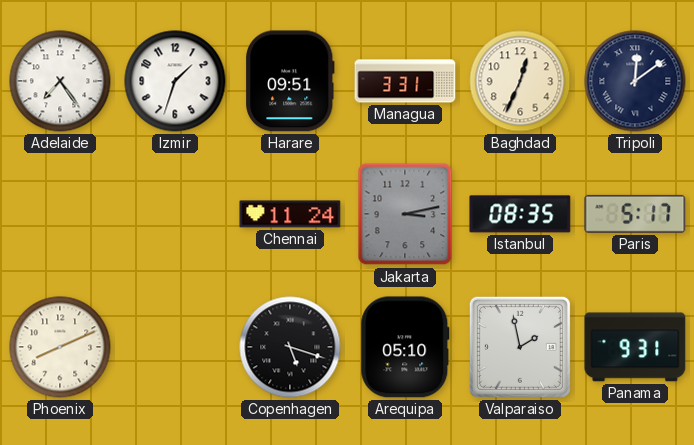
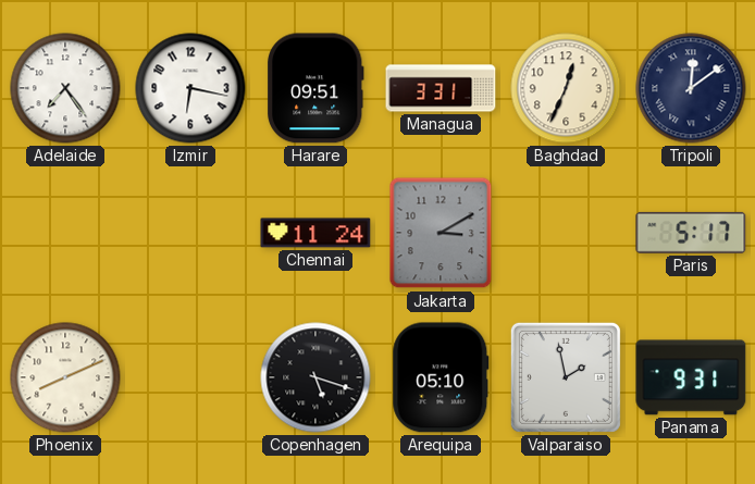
Izmir: 1:33 -> 6:17 (190, 88)
Jakarta: 3:13 -> 3:10 (441, 233)
Istanbul: 08:35 -> none (520, 214)
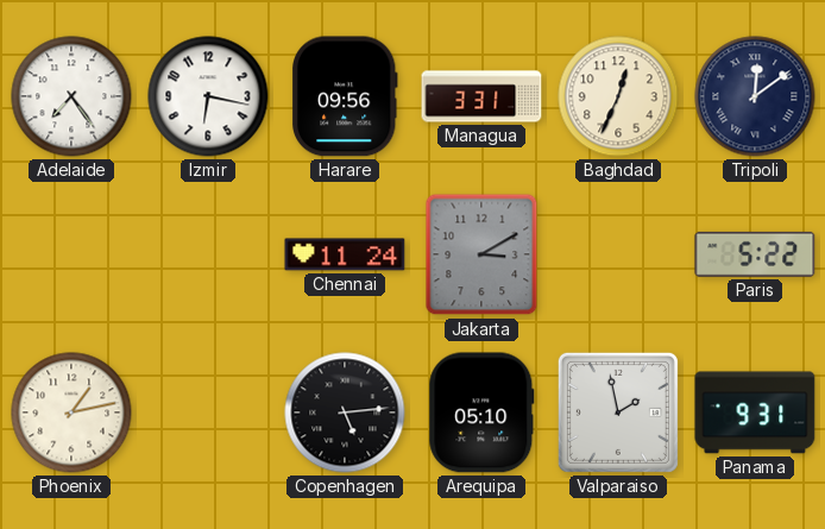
Harare: 09:51 -> 09:56 (345, 96)
Paris: 5:17 -> 5:22 (755, 254)
Phoenix: 8:11 -> 1:13 (71, 413)
Copenhagen: 5:18 -> 5:14 (345, 413)
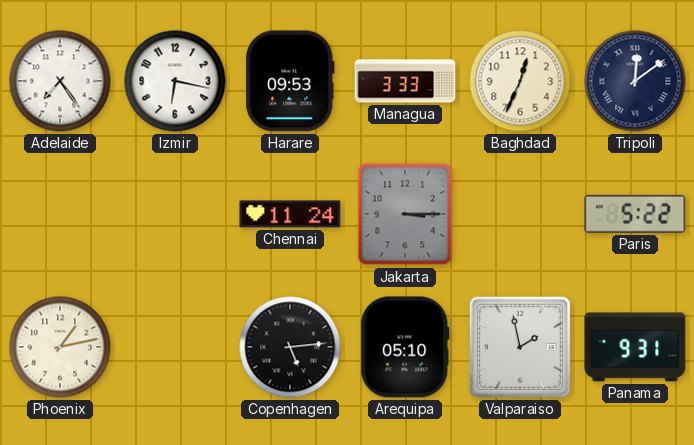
Harare: 09:56 -> 09:53 (290, 81)
Managua: 3:31 -> 3:33 (405, 81)
Jakarta: 3:10 -> 3:15 (405, 214)
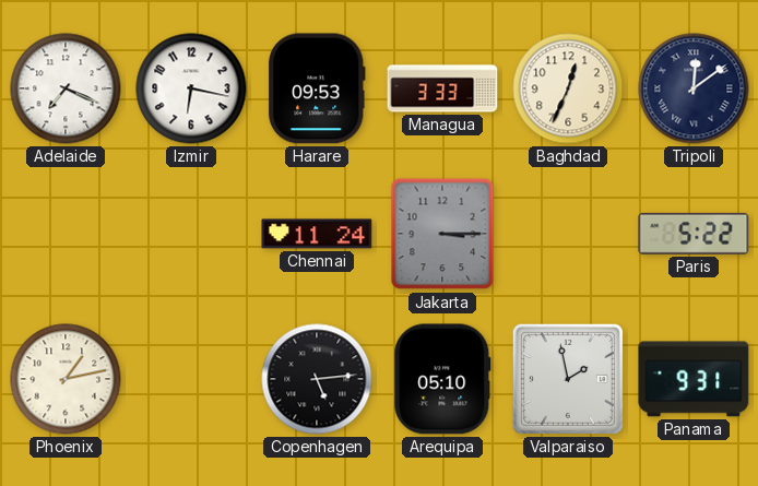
Adelaide: 7:24 -> 7:19 (66, 88)
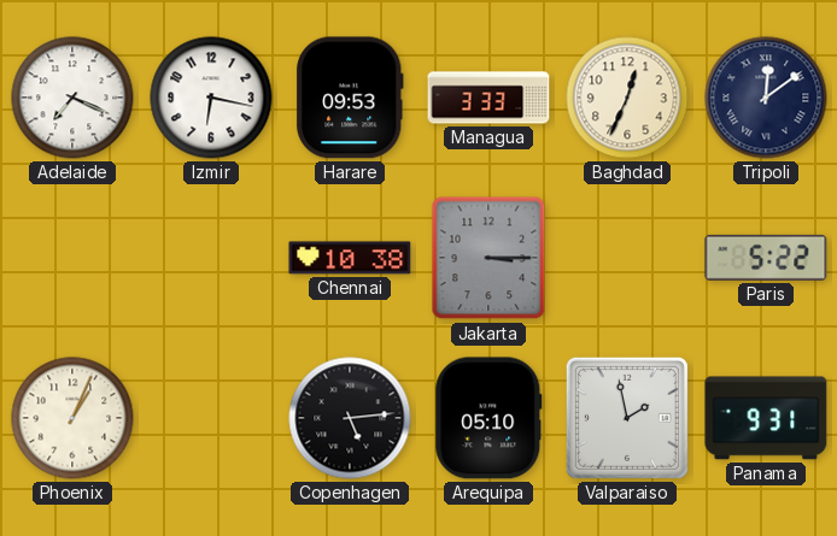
Chennai: 11:24 -> 10:38 (350, 258)
Phoenix: 1:13 -> 1:04 (72, 418)
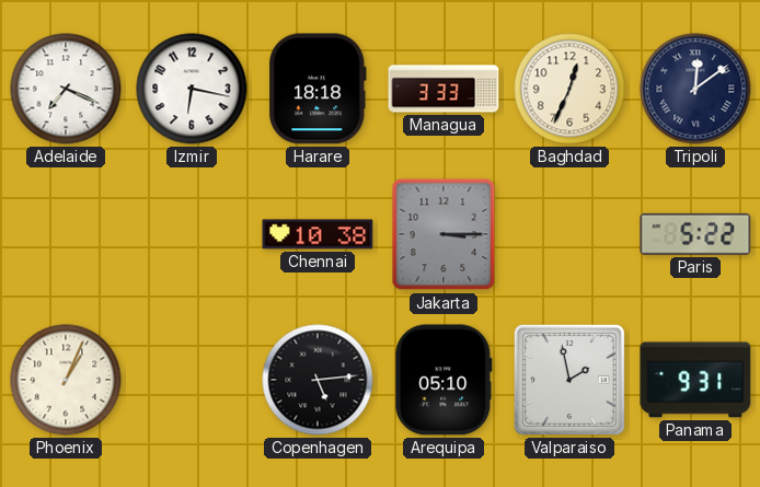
Harare: 09:53 -> 18:18 (318, 89)
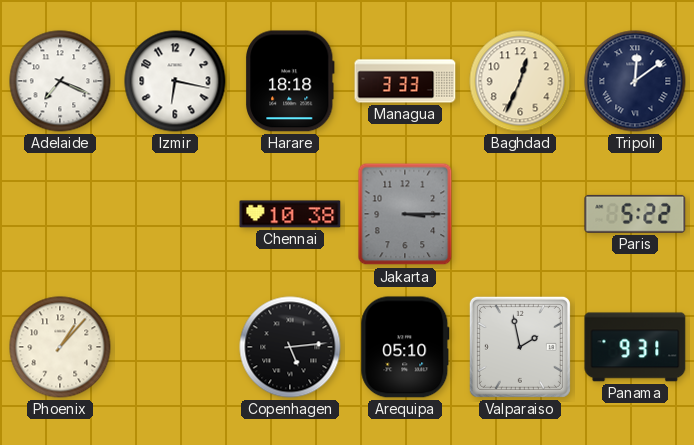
Phoenix: 1:04 -> 1:07 (60, 347)
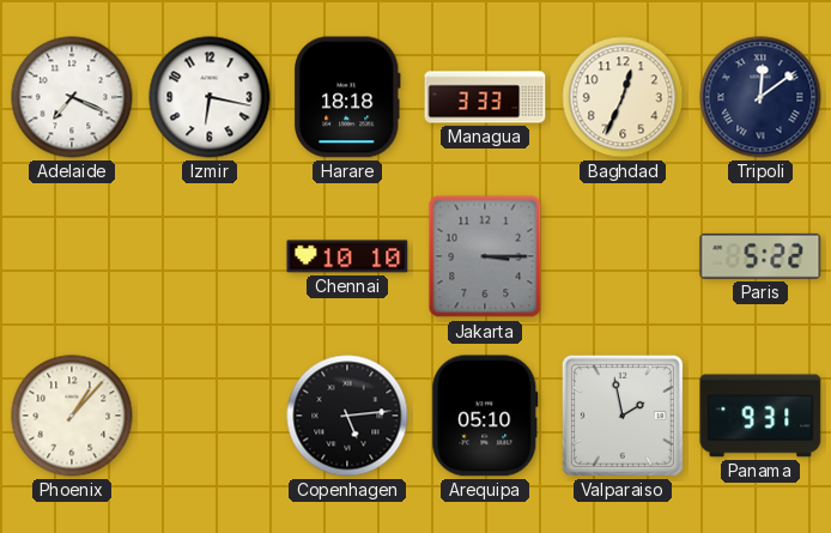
Chennai: 10:38 -> 10:10 (347, 256)
